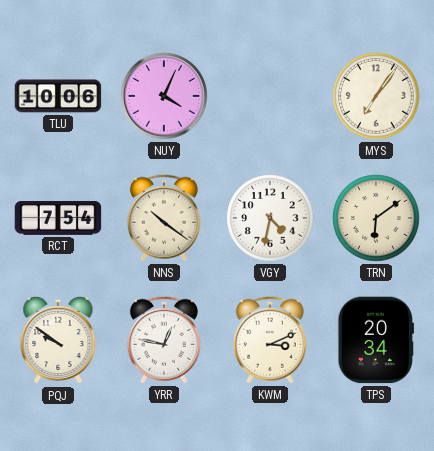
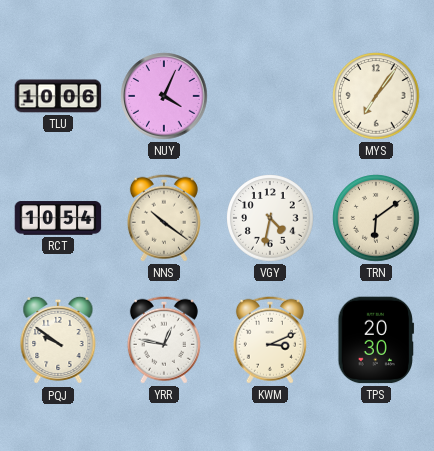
RCT: 7:54 -> 10:54 (58, 218)
TPS: 20:34 -> 20:30 (376, 340)
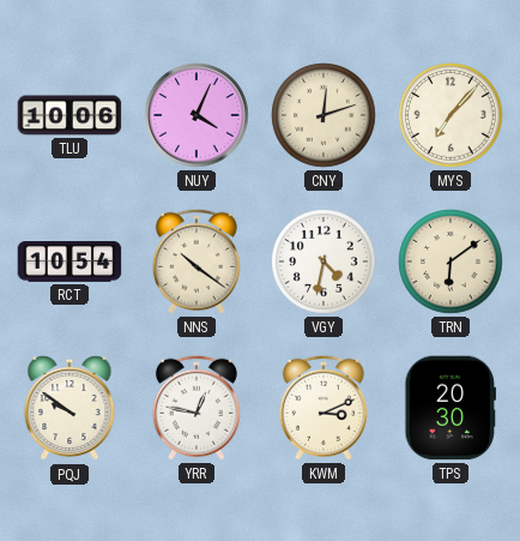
CNY: none -> 12:12 (324, 115)
MYS: 7:06 -> 7:07 (451, 115)
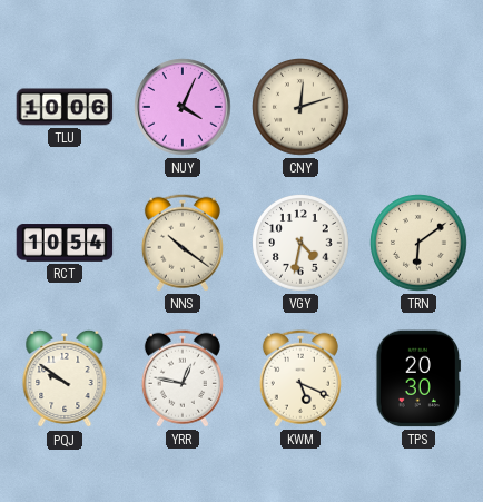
MYS: 7:07 -> none (451, 115)
KWM: 3:11 -> 5:19 (300, 378)
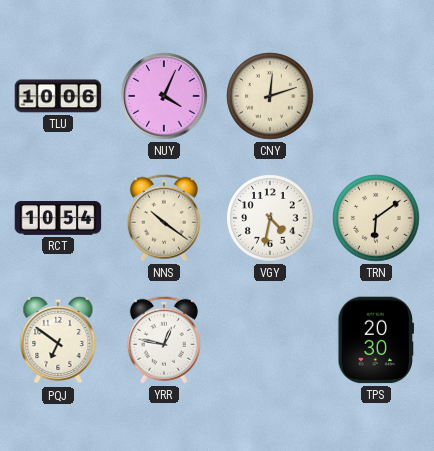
PQJ: 9:51 -> 6:51 (58, 340)
KWM: 5:19 -> none (300, 378)
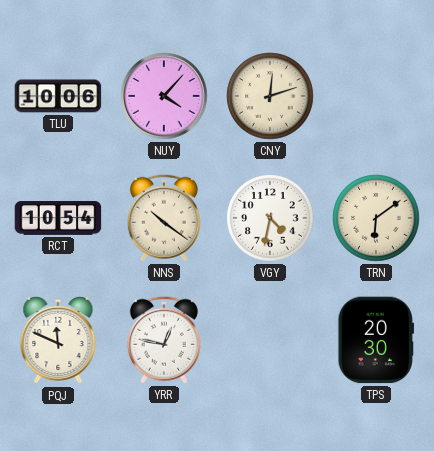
NUY: 4:04 -> 4:07 (164, 96)
PQJ: 6:51 -> 11:49 (58, 340)
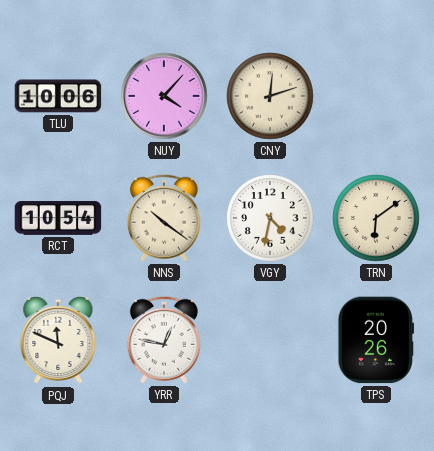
TPS: 20:30 -> 20:26 (376, 340)
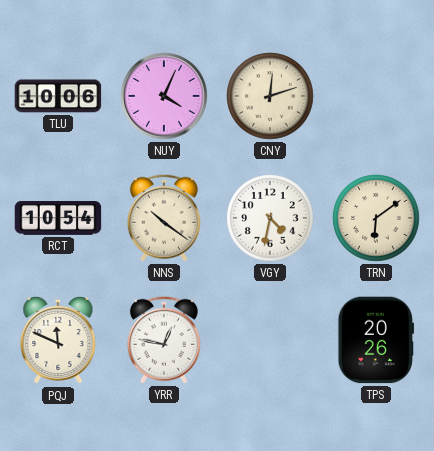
NUY: 4:07 -> 4:04 (164, 96)
